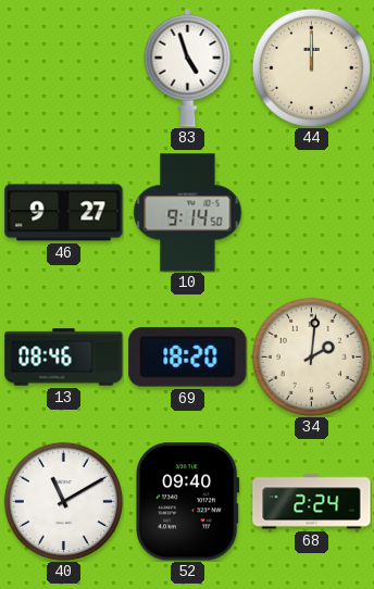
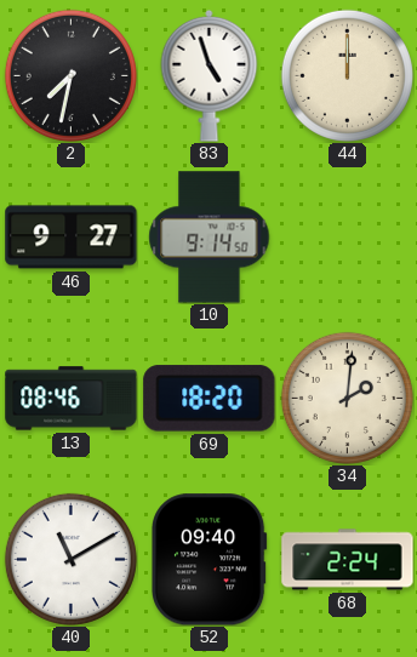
2: none -> 7:32 (70, 75)
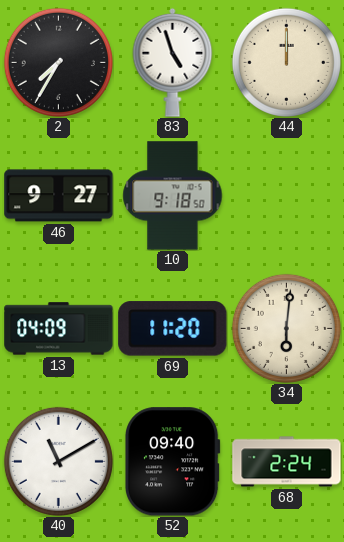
2: 7:32 -> 7:35 (58, 62)
10: 9:14 -> 9:18 (173, 196)
13: 08:46 -> 04:09 (59, 329)
69: 18:20 -> 11:20 (173, 329)
34: 2:01 -> 6:01 (286, 328)
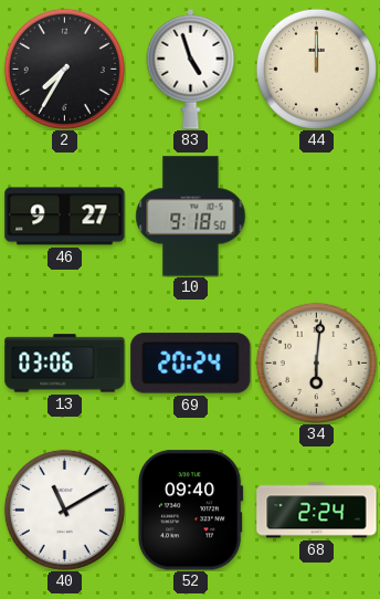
13: 04:09 -> 03:06 (65, 364)
69: 11:20 -> 20:24 (191, 364)
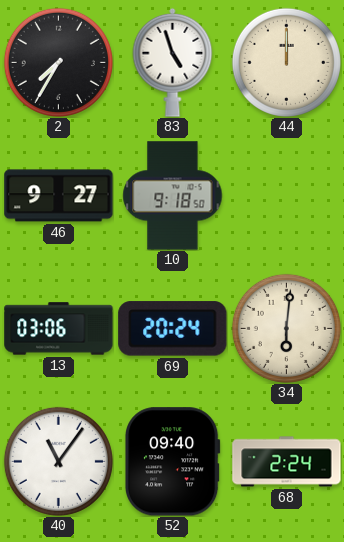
40: 11:10 -> 11:06 (58, 461)
